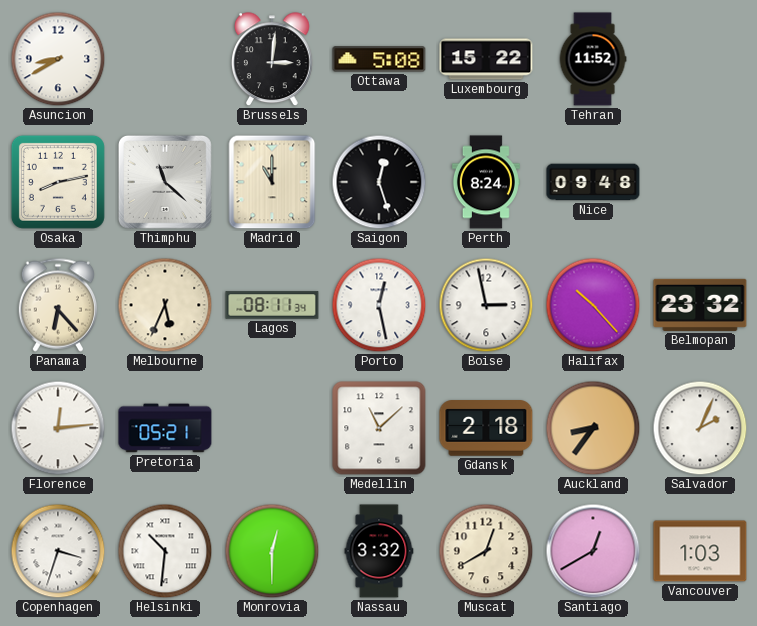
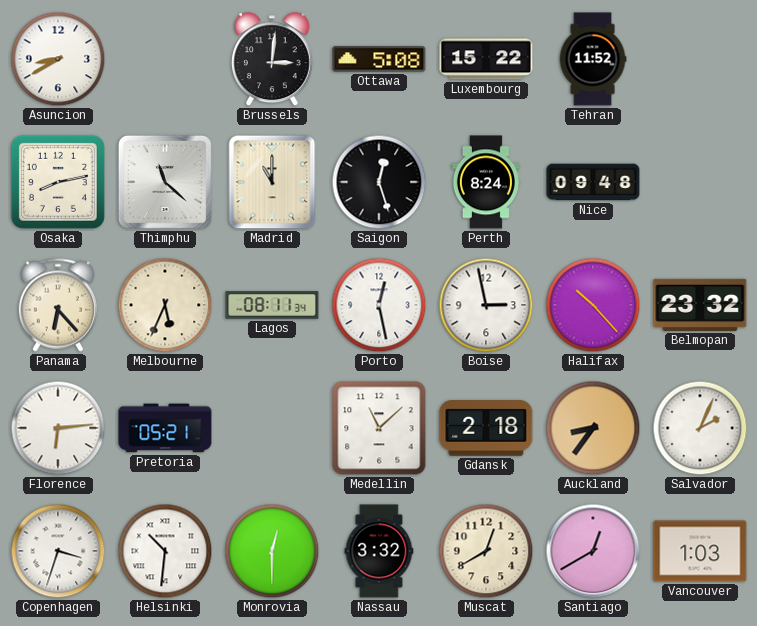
Florence: 12:14 -> 6:14 (58, 428)
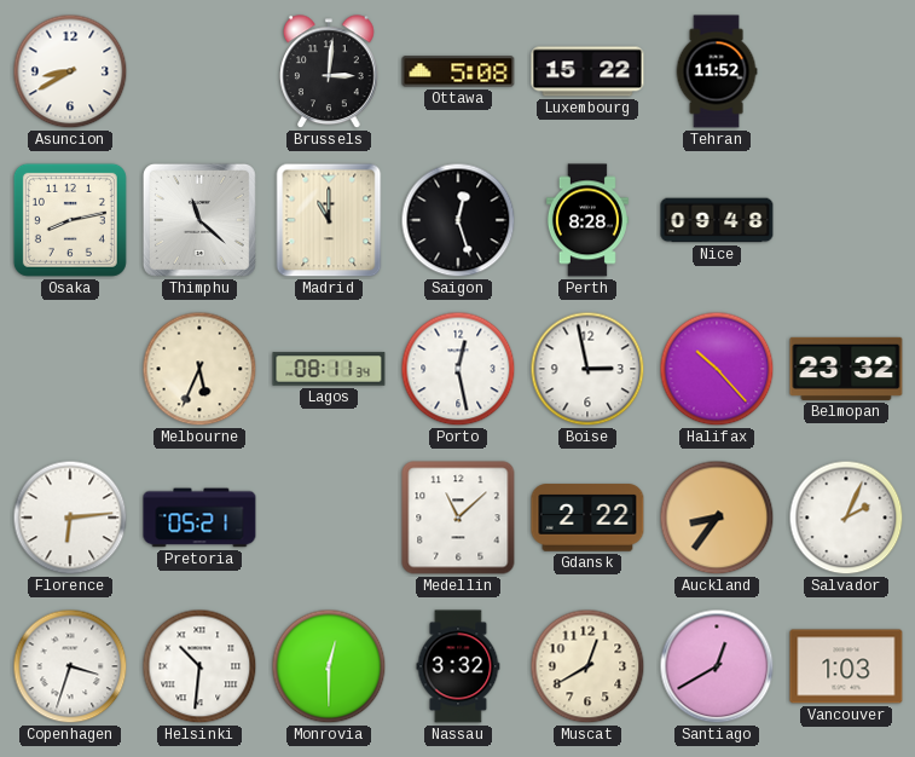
Perth: 8:24 -> 8:28 (587, 220)
Panama: 6:23 -> none (57, 305)
Gdansk: 2:18 -> 2:22 (587, 518)
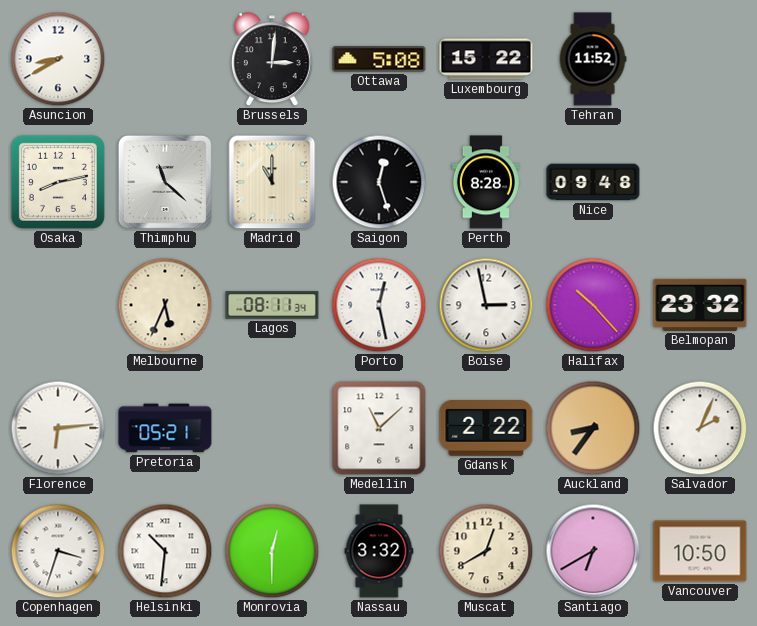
Santiago: 12:40 -> 6:40 (593, 551)
Vancouver: 1:03 -> 10:50 (700, 551)
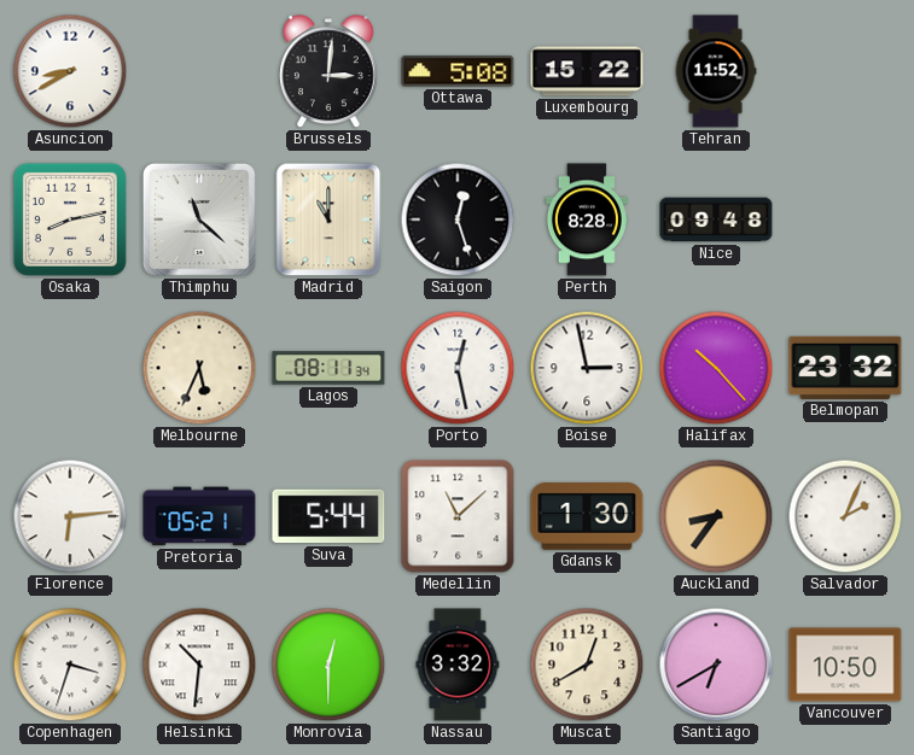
Suva: none -> 5:44 (328, 516)
Gdansk: 2:22 -> 1:30 (587, 516)
